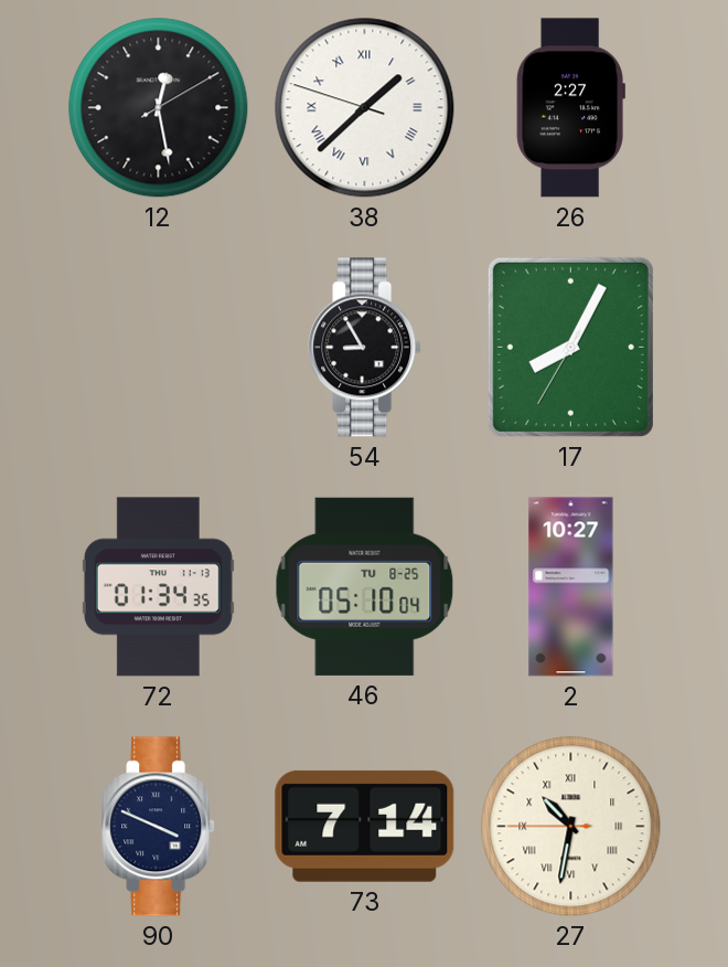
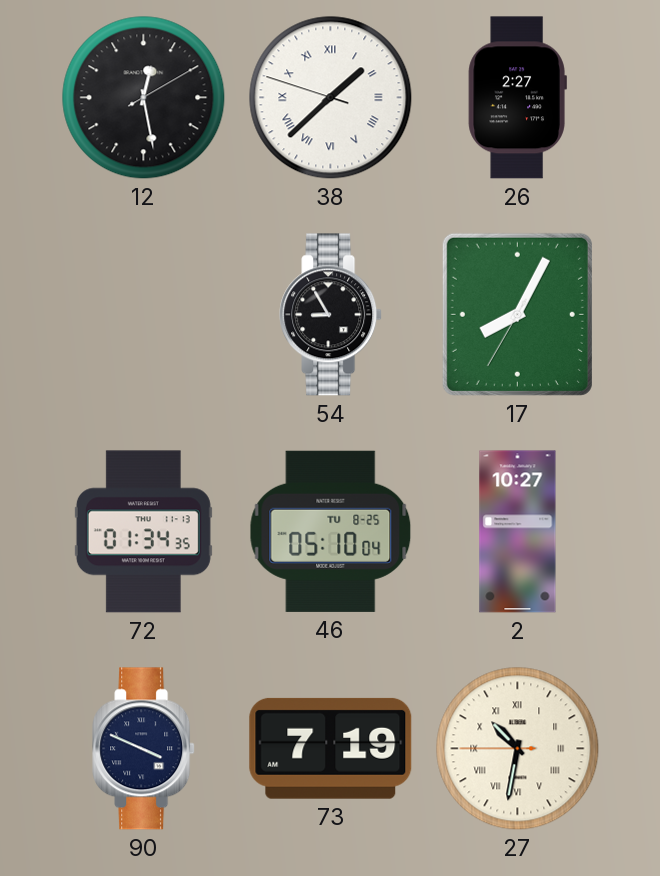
73: 7:14 -> 7:19 (331, 748)
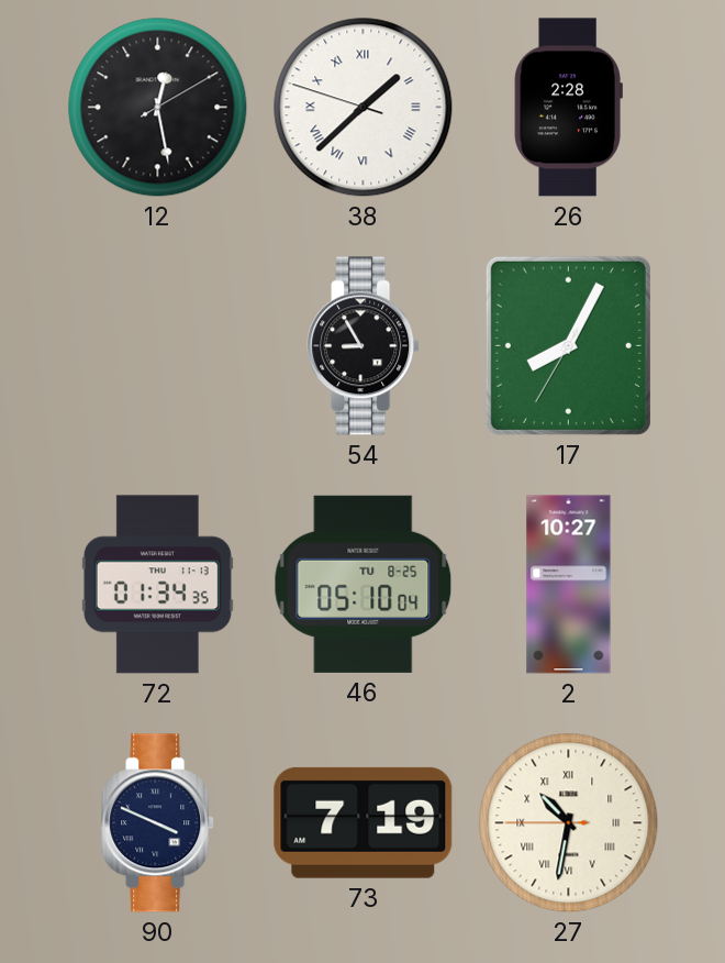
26: 2:27 -> 2:28 (568, 108)
